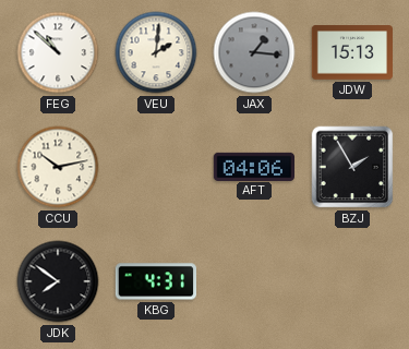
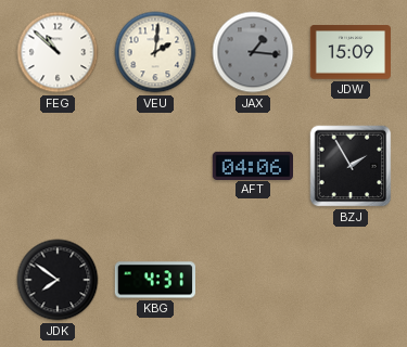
JDW: 15:13 -> 15:09 (351, 52)
CCU: 10:13 -> none (58, 167)
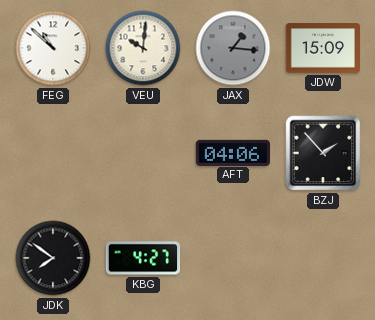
VEU: 2:01 -> 10:01 (143, 48)
BZJ: 1:55 -> 1:53 (323, 153)
KBG: 4:31 -> 4:27 (142, 258)
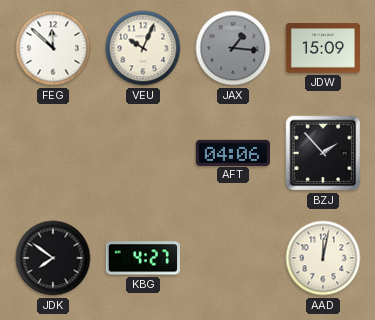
FEG: 10:52 -> 11:52 (53, 48)
VEU: 10:01 -> 10:04 (143, 48)
AAD: none -> 12:02 (323, 258)
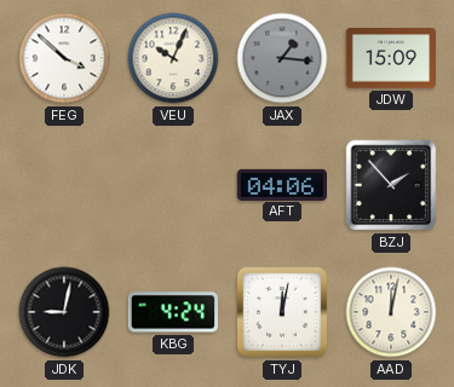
FEG: 11:52 -> 3:52 (64, 58)
JDK: 7:51 -> 9:02 (64, 312)
KBG: 4:27 -> 4:24 (172, 312)
TYJ: none -> 12:02 (282, 312)
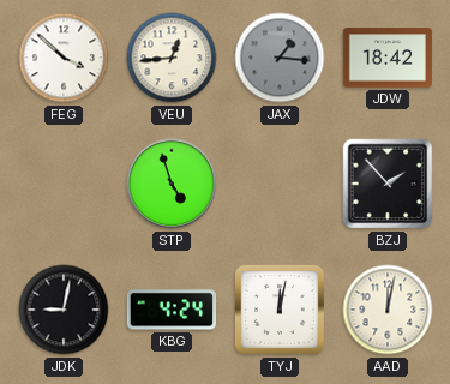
VEU: 10:04 -> 12:44 (172, 58)
JDW: 15:09 -> 18:42 (388, 58)
STP: none -> 4:57 (172, 184)
AFT: 04:06 -> none (281, 184)
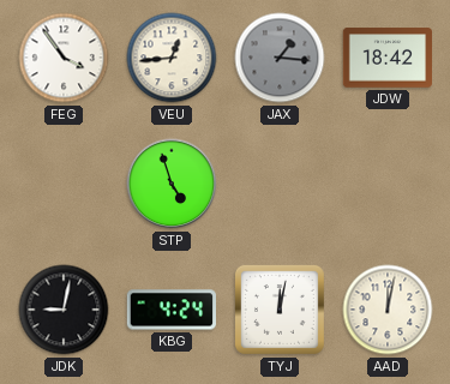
FEG: 3:52 -> 3:54 (64, 58)
BZJ: 1:53 -> none (388, 184)
